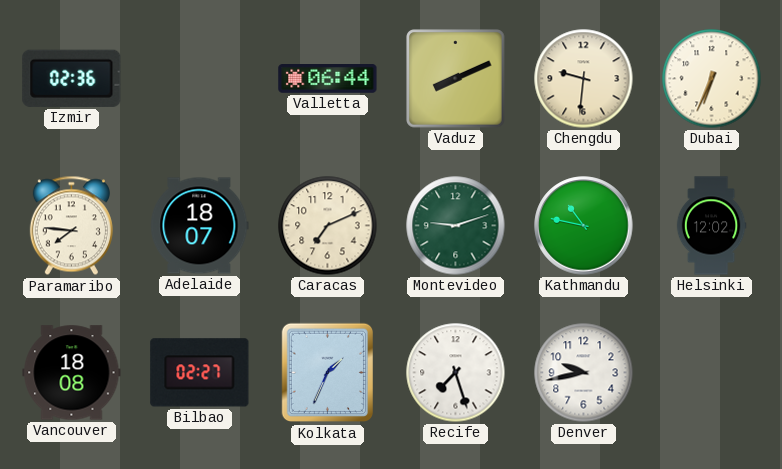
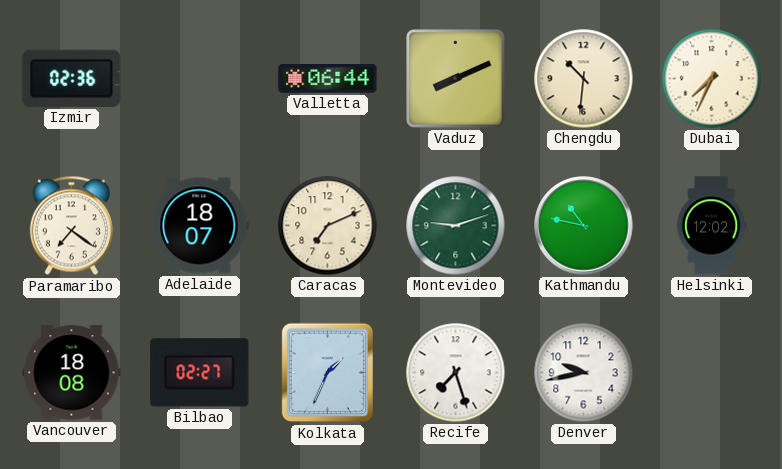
Chengdu: 9:31 -> 10:31 (584, 79)
Dubai: 6:34 -> 7:34 (712, 79)
Paramaribo: 7:46 -> 7:21 (71, 226)
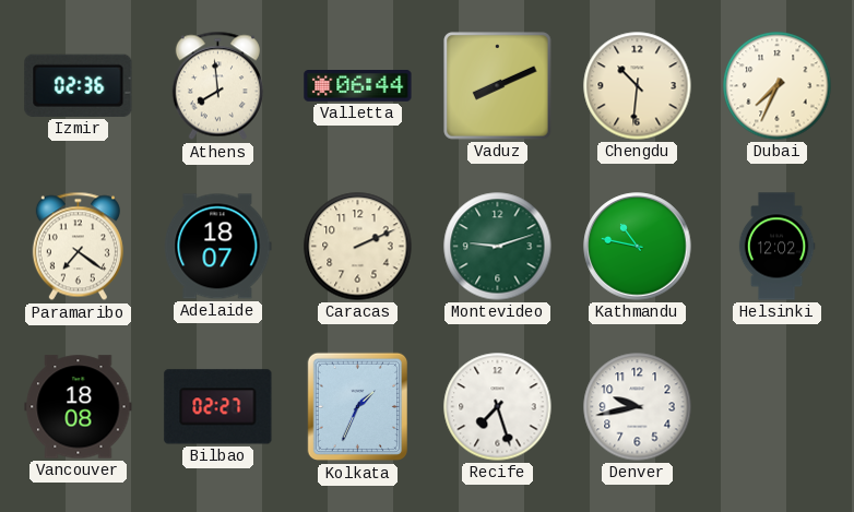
Athens: none -> 7:59 (217, 86)
Caracas: 7:11 -> 2:11 (358, 247)
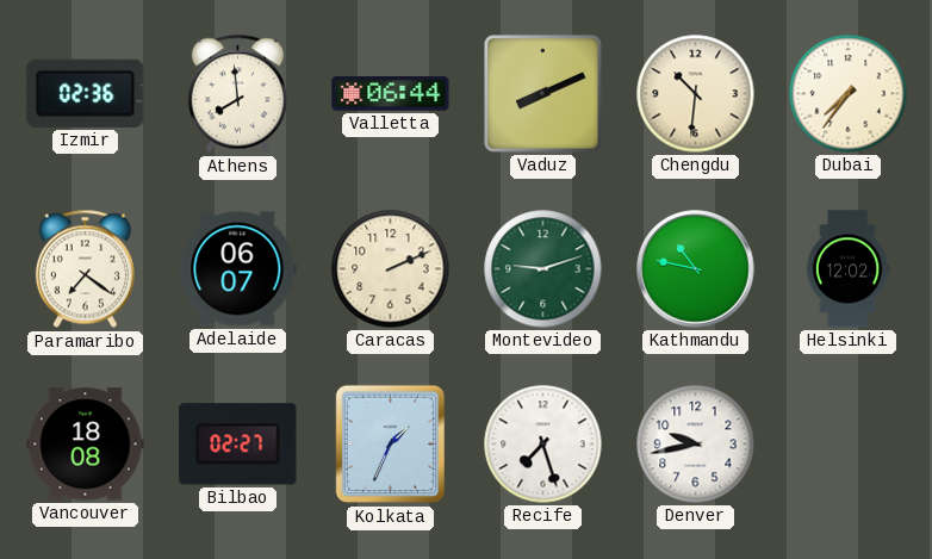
Dubai: 7:34 -> 7:36 (849, 94)
Adelaide: 18:07 -> 06:07 (238, 269)
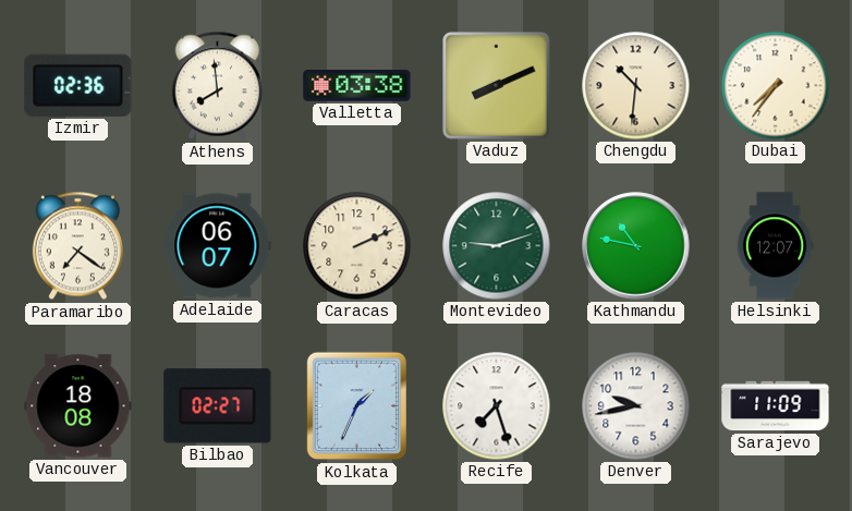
Valletta: 06:44 -> 03:38 (357, 86)
Helsinki: 12:02 -> 12:07 (775, 246)
Sarajevo: none -> 11:09 (776, 406)
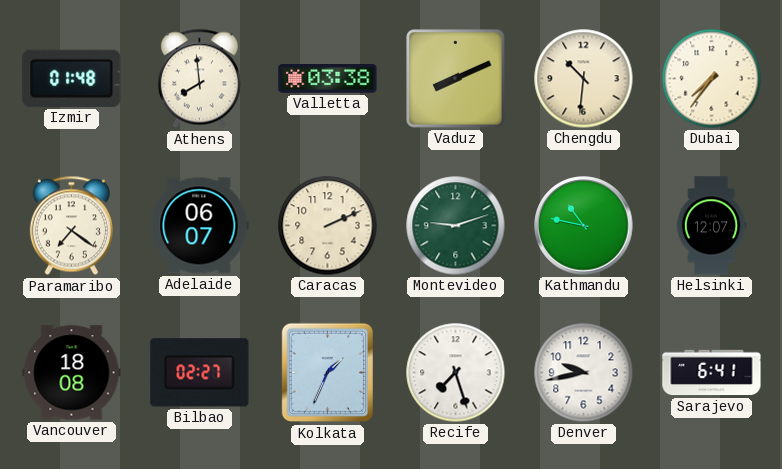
Izmir: 02:36 -> 01:48 (72, 78)
Sarajevo: 11:09 -> 6:41 (712, 373)
